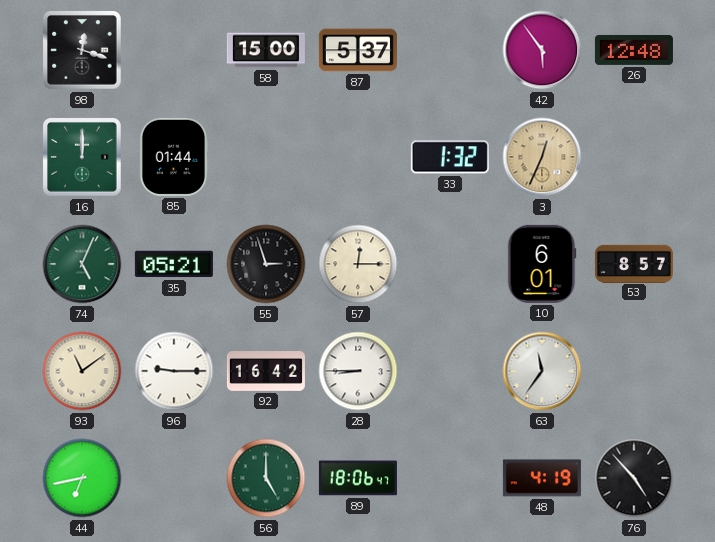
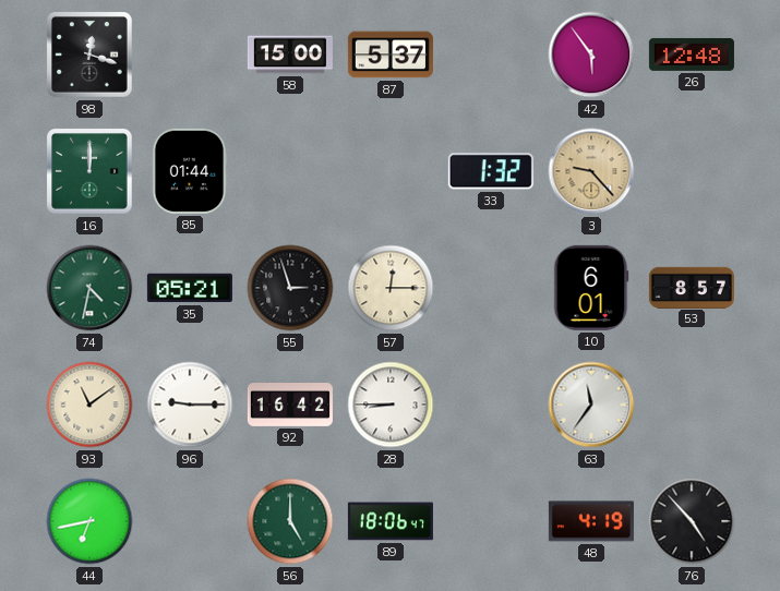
3: 12:34 -> 9:23 (591, 171)
74: 5:04 -> 4:32 (89, 288)
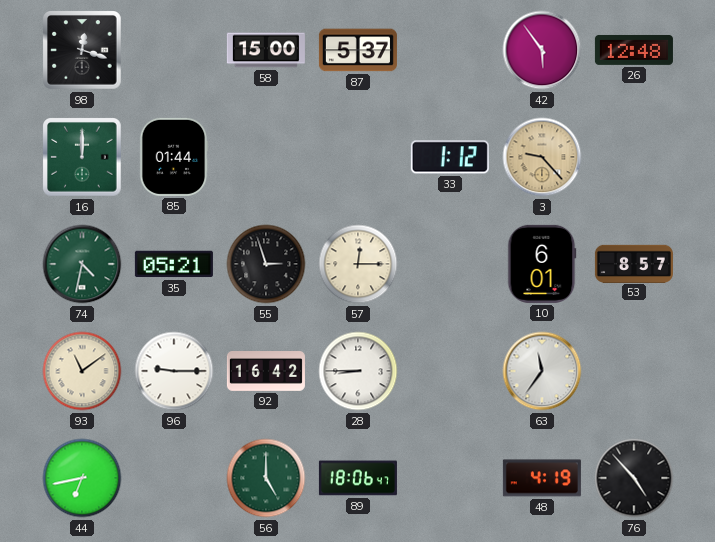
33: 1:32 -> 1:12 (450, 157)
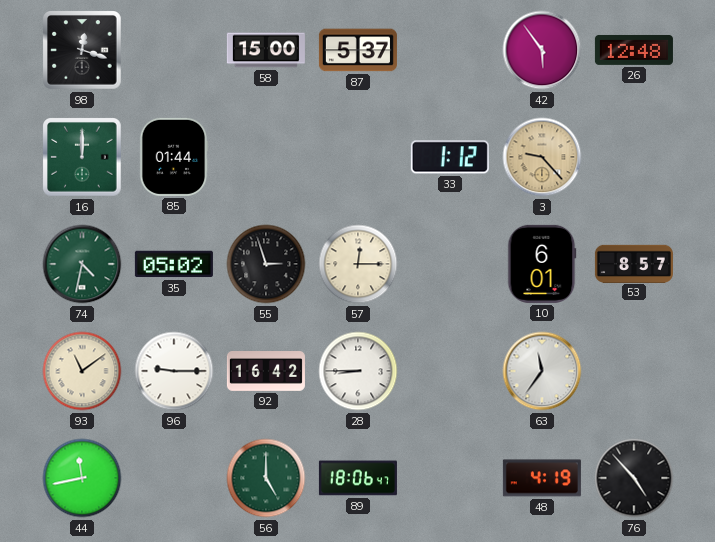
35: 05:21 -> 05:02 (174, 264)
44: 6:43 -> 11:43 (82, 478)
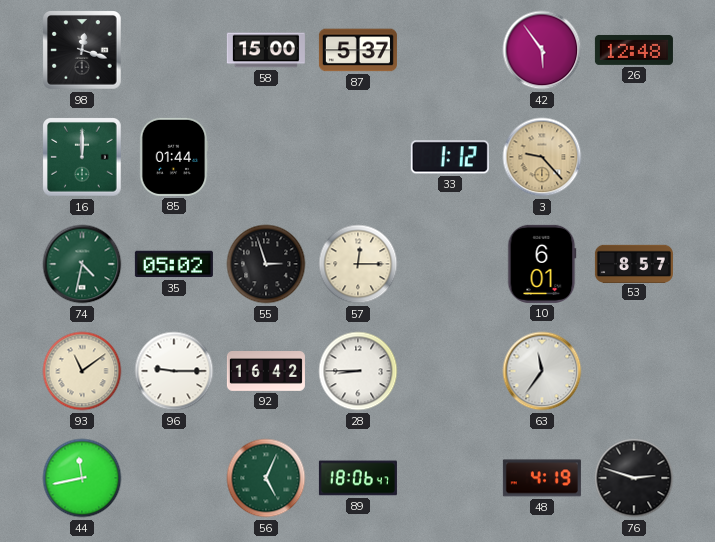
56: 5:00 -> 5:04 (266, 478)
76: 4:53 -> 2:48 (634, 478)
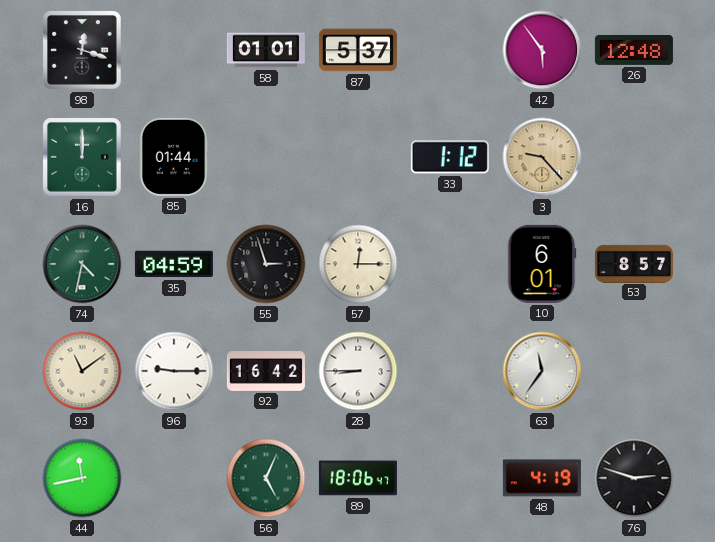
58: 15:00 -> 01:01 (266, 50)
35: 05:02 -> 04:59 (174, 264)
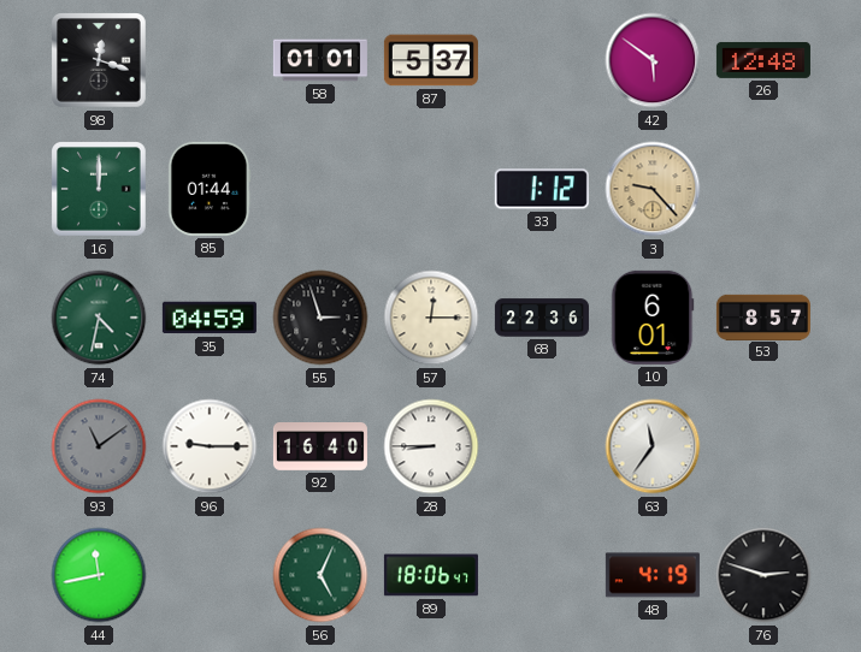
42: 5:54 -> 5:51 (653, 60)
68: none -> 22:36 (542, 318)
93 dial: cream -> grey (99, 446)
92: 16:42 -> 16:40 (320, 447)
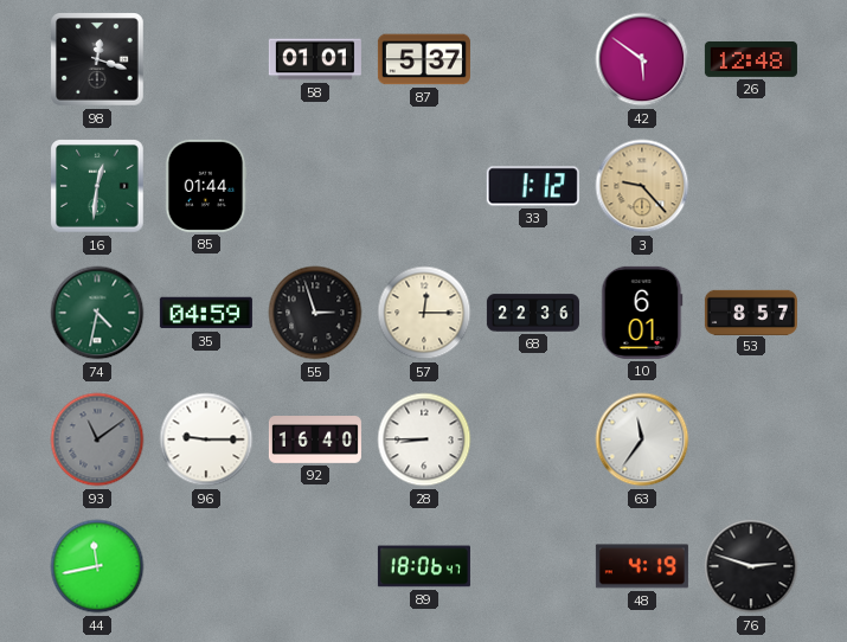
16: 12:00 -> 12:31 (98, 187)
56: 5:04 -> none (320, 575)
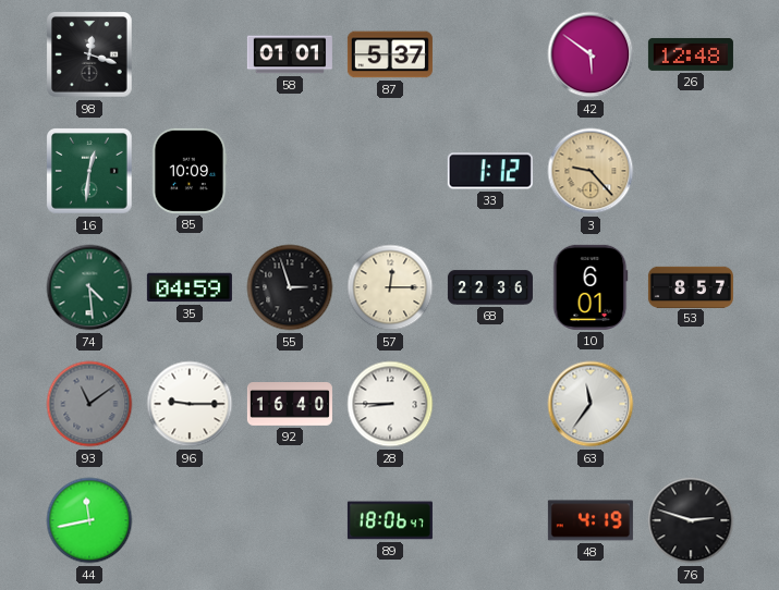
85: 01:44 -> 10:09 (190, 171)
74: 4:32 -> 4:29 (89, 287)
